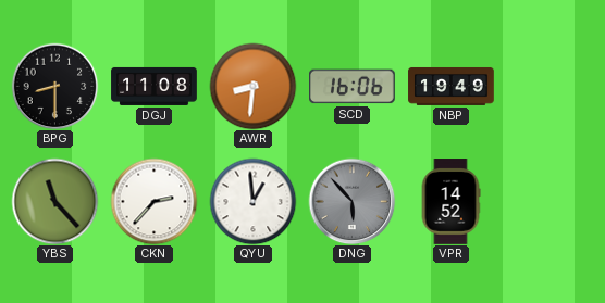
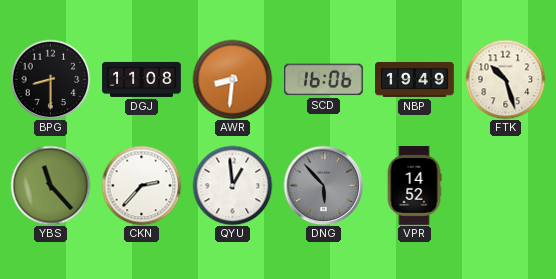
FTK: none -> 10:27 (505, 79)
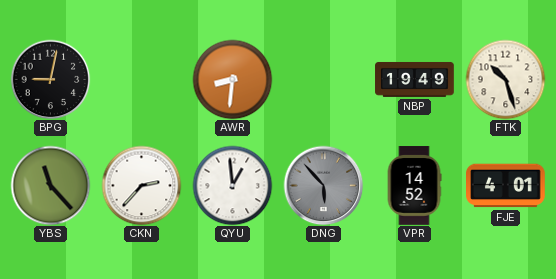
BPG: 8:30 -> 9:02 (50, 79)
DGJ: 11:08 -> none (142, 79)
SCD: 16:06 -> none (324, 80)
FJE: none -> 4:01 (506, 186)
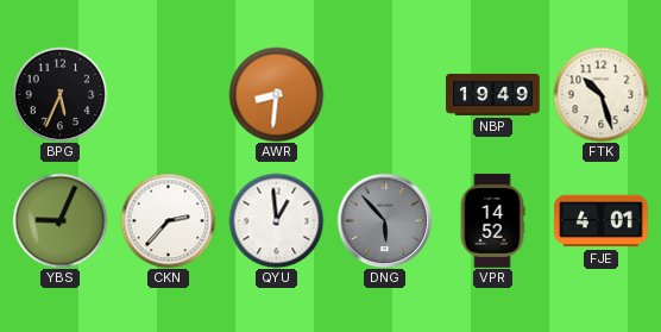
BPG: 9:02 -> 5:34 (59, 94)
YBS: 11:23 -> 9:04 (59, 220)
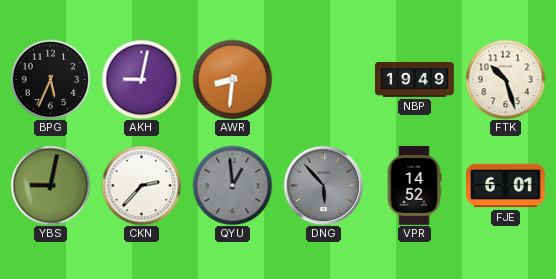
AKH: none -> 9:02 (141, 79)
YBS: 9:04 -> 9:02 (50, 185)
QYU dial: white -> grey (232, 185)
FJE: 4:01 -> 6:01 (506, 186)
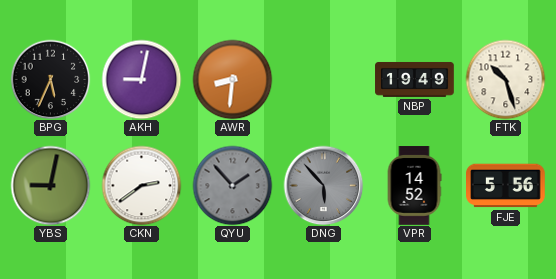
CKN: 2:37 -> 2:39 (141, 185)
QYU: 12:59 -> 1:53 (232, 185)
FJE: 6:01 -> 5:56 (506, 186)
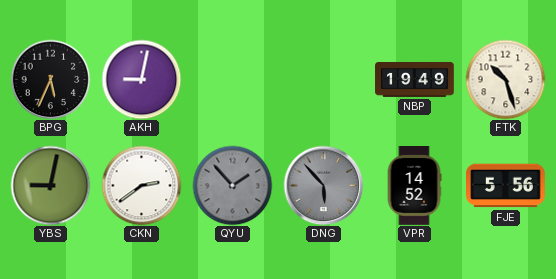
AWR: 8:31 -> none (232, 79)
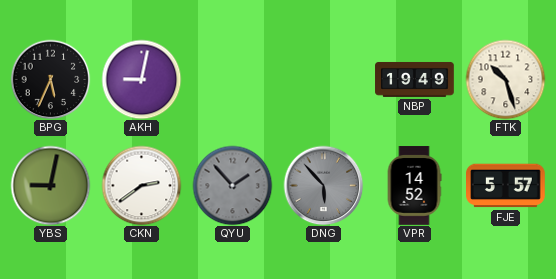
FJE: 5:56 -> 5:57 (506, 186)
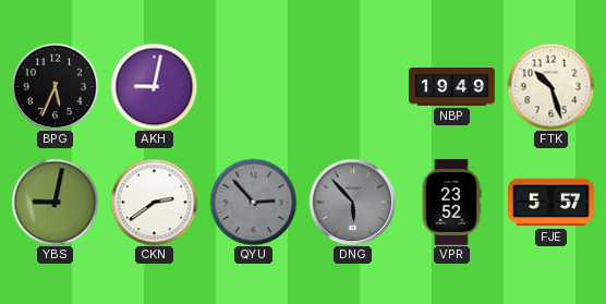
QYU: 1:53 -> 2:53 (253, 202)
VPR: 14:52 -> 23:52 (451, 203)
